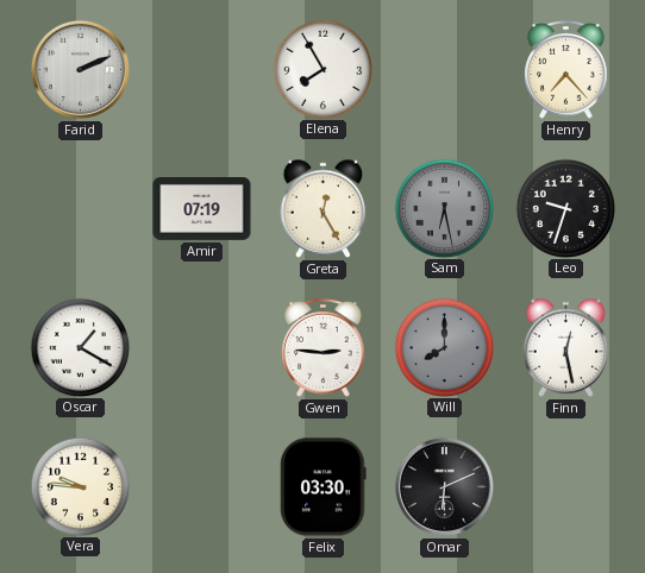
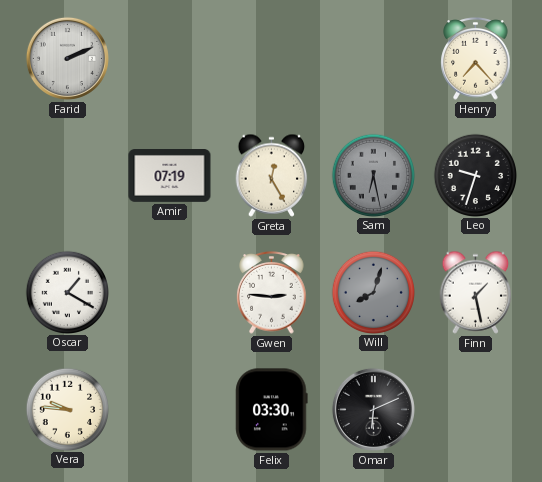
Elena: 7:55 -> none (322, 69)
Will: 8:00 -> 8:03 (373, 292)
Finn: 12:28 -> 1:28 (476, 292)
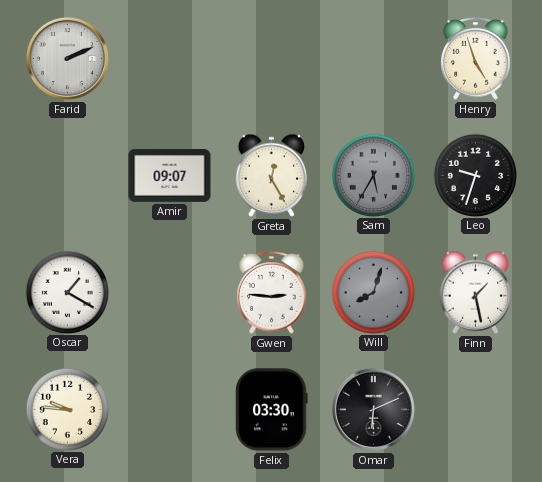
Henry: 7:23 -> 4:57 (476, 59)
Amir: 07:19 -> 09:07 (170, 176)
Sam: 6:28 -> 5:35 (373, 175)
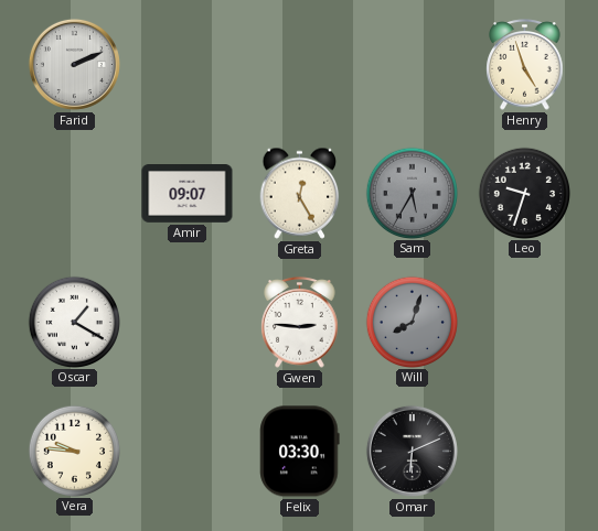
Finn: 1:28 -> none (476, 292)
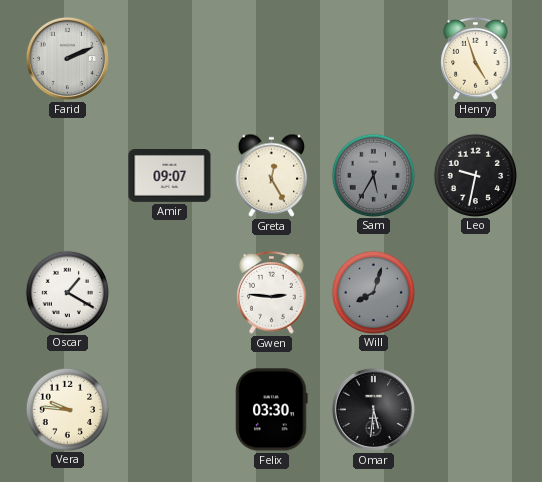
Leo: 9:33 -> 9:32 (475, 175)
Omar: 6:11 -> 5:31 (373, 409)
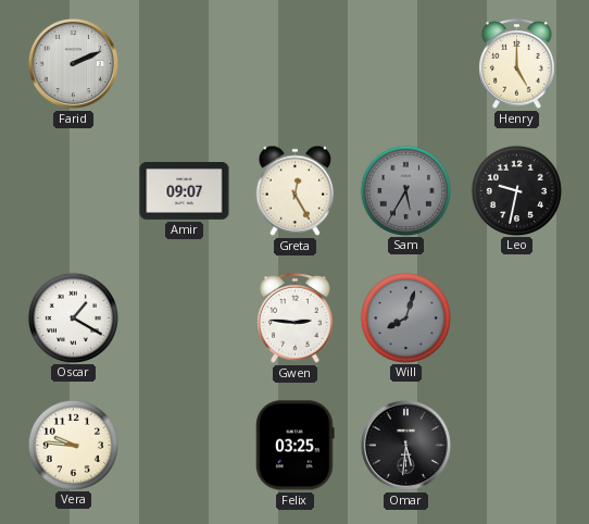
Henry: 4:57 -> 5:00 (517, 64)
Felix: 03:30 -> 03:25 (296, 446)
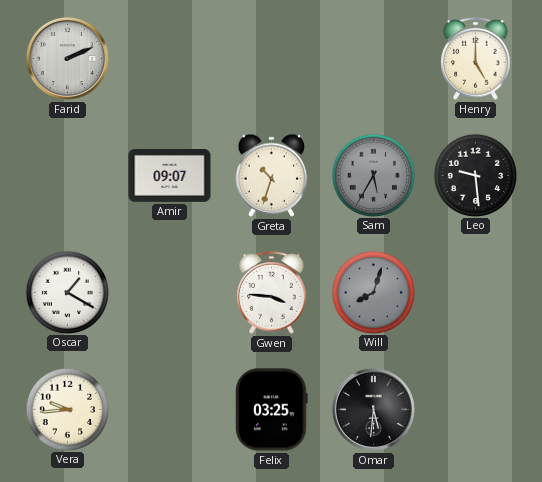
Greta: 12:25 -> 10:33 (272, 175)
Leo: 9:32 -> 9:29 (475, 175)
Gwen: 2:46 -> 3:46 (272, 293)
Vera: 9:46 -> 9:44 (67, 409)
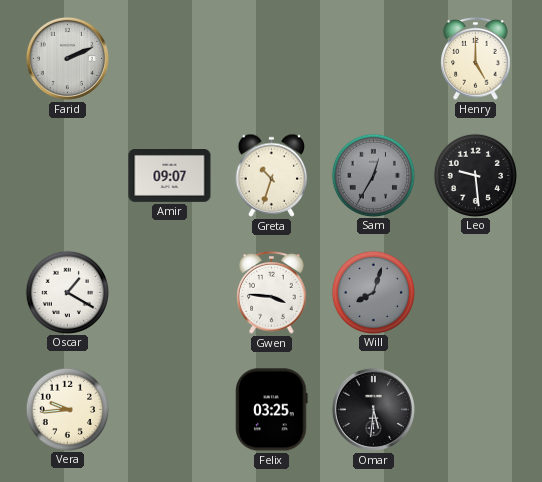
Sam: 5:35 -> 12:35 (373, 175)
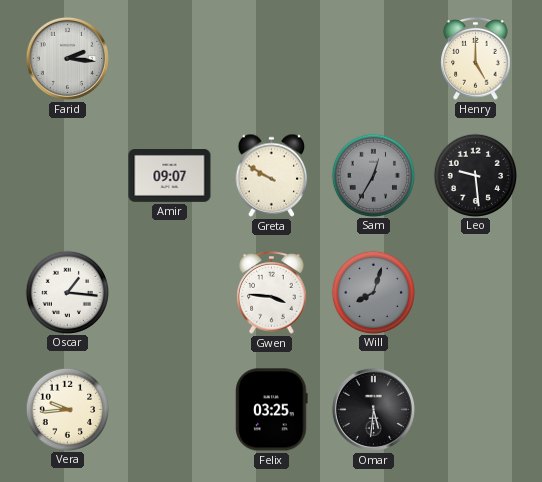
Farid: 2:11 -> 2:16 (67, 58)
Greta: 10:33 -> 9:50 (272, 175)
Oscar: 1:20 -> 1:16 (67, 292)
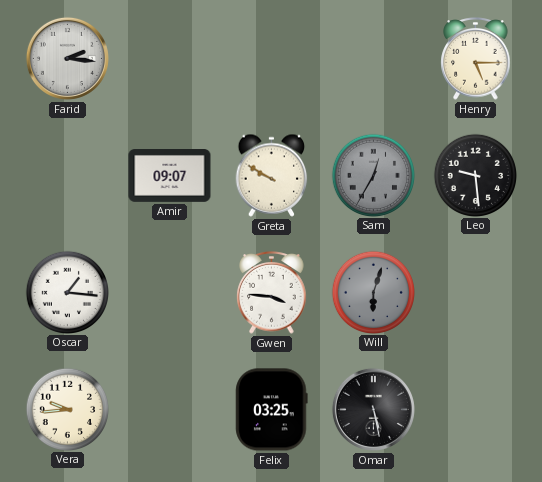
Henry: 5:00 -> 5:15 (476, 59)
Will: 8:03 -> 6:03 (373, 292)
Omar: 5:31 -> 5:28 (373, 409)
